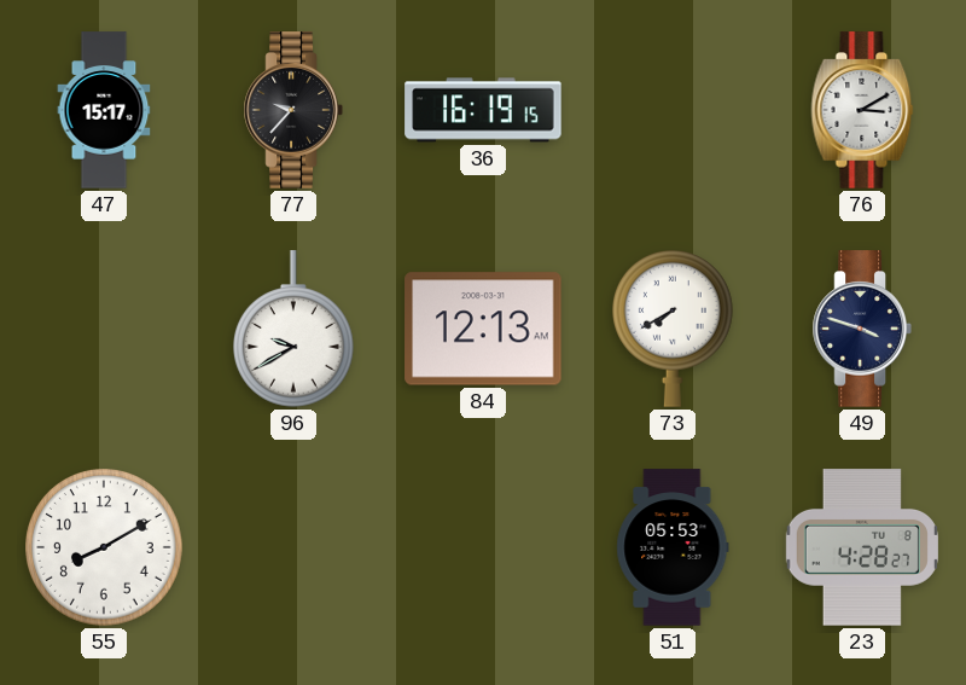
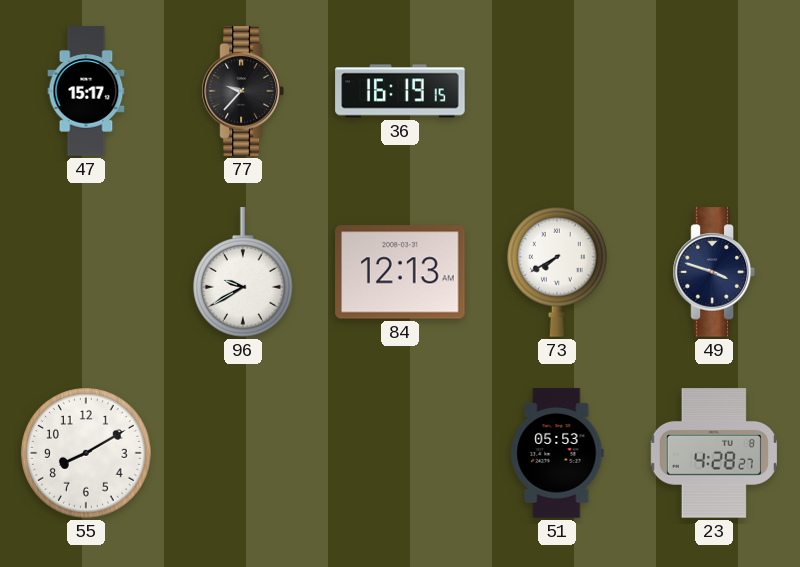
76: 3:10 -> none (862, 110)
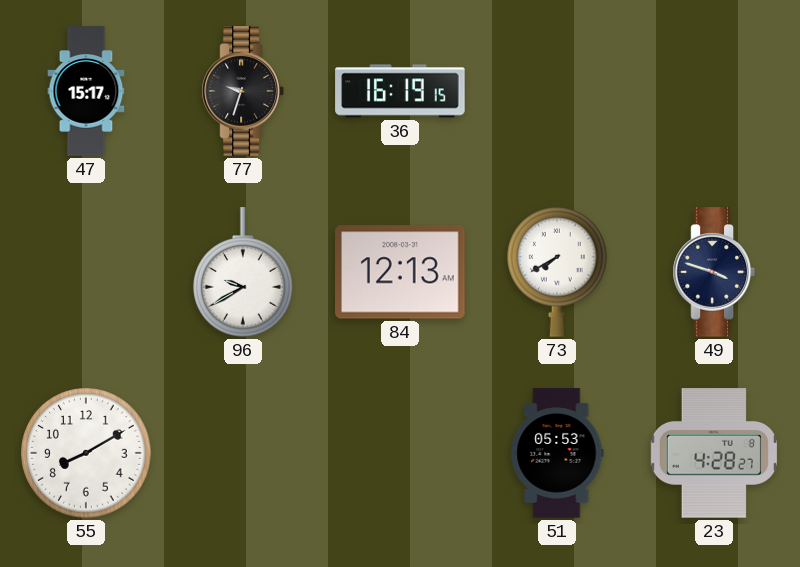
77: 9:37 -> 9:33 (243, 91)
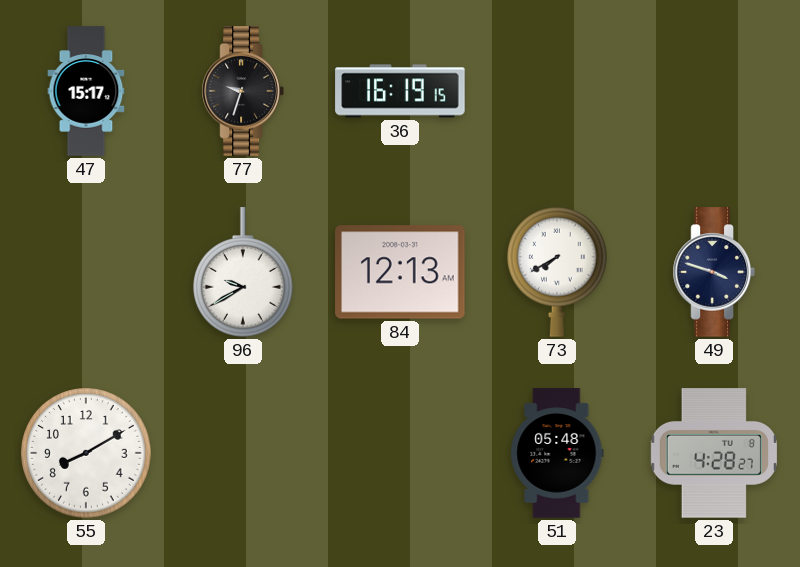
51: 05:53 -> 05:48 (557, 453)
